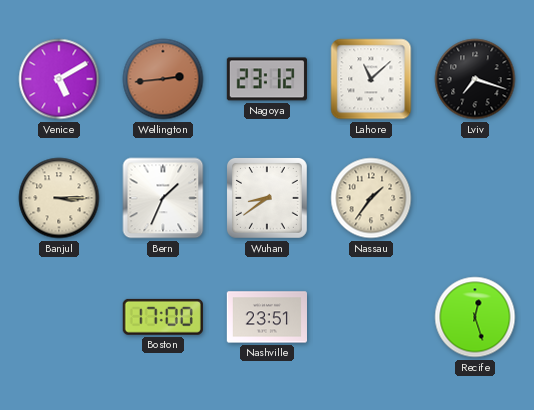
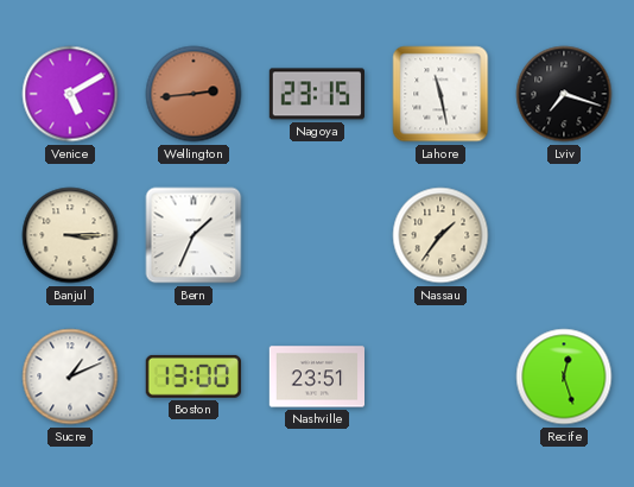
Nagoya: 23:12 -> 23:15 (317, 94)
Lahore: 11:08 -> 11:28 (440, 94)
Wuhan: 8:39 -> none (267, 198)
Sucre: none -> 1:11 (70, 377)
Boston: 17:00 -> 13:00 (194, 377)
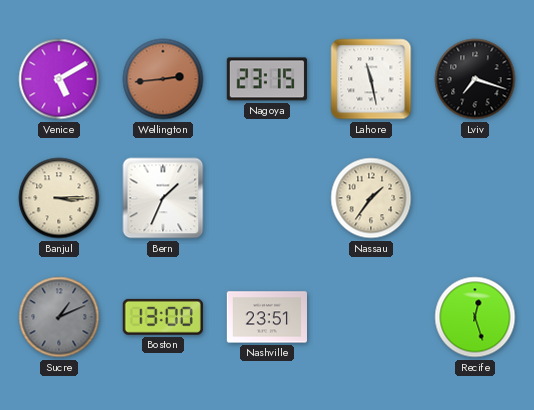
Sucre dial: white -> grey (59, 317)
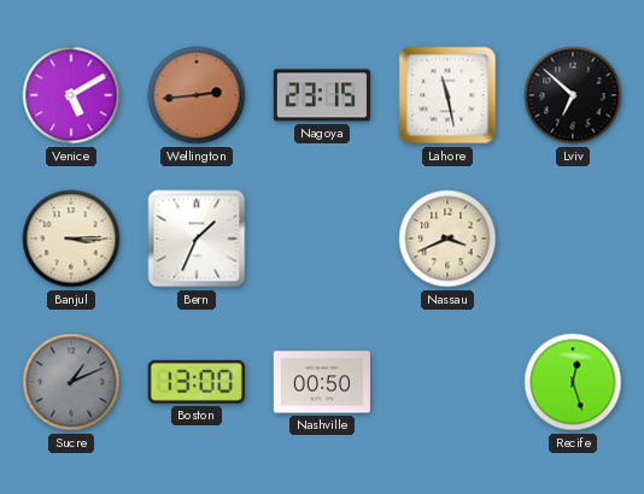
Lviv: 7:18 -> 6:52 (573, 95)
Nassau: 1:36 -> 3:41 (447, 239)
Nashville: 23:51 -> 00:50 (321, 382)
